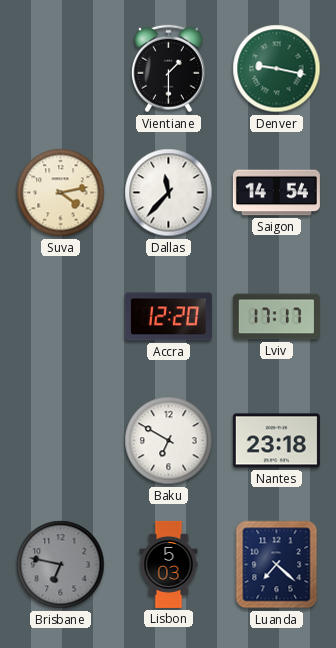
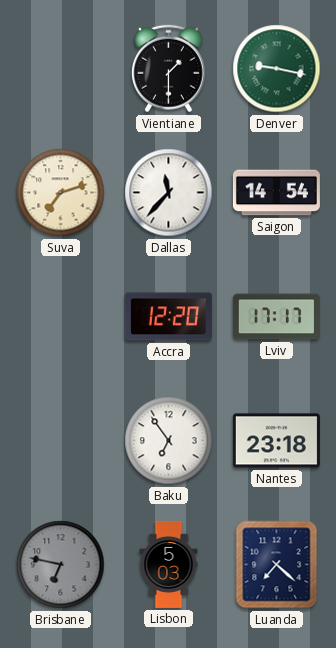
Suva: 4:13 -> 7:12 (61, 193)
Baku: 6:50 -> 6:54 (169, 441)
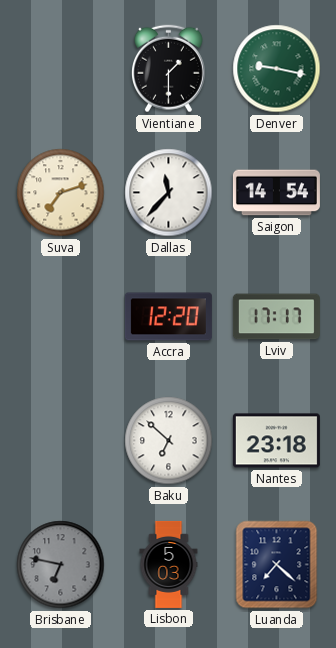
Baku: 6:54 -> 6:52 (169, 441)
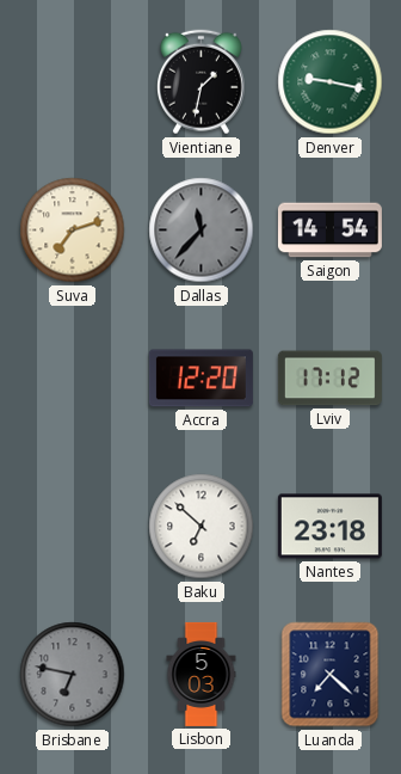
Vientiane: 1:30 -> 1:32 (200, 82)
Dallas dial: white -> grey (202, 231)
Lviv: 17:17 -> 17:12 (329, 379)
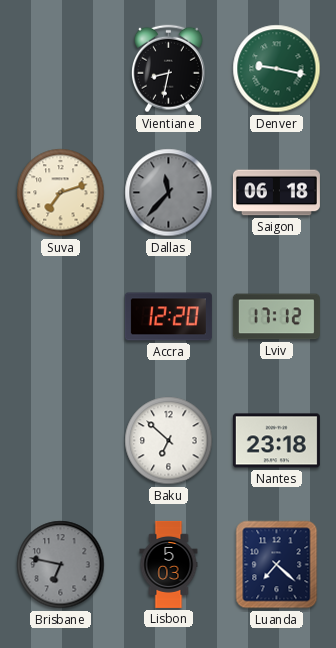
Vientiane: 1:32 -> 8:32 (168, 69)
Saigon: 14:54 -> 06:18 (276, 193)
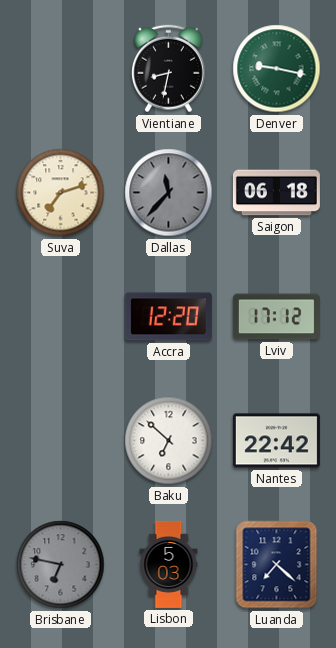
Nantes: 23:18 -> 22:42 (276, 441)
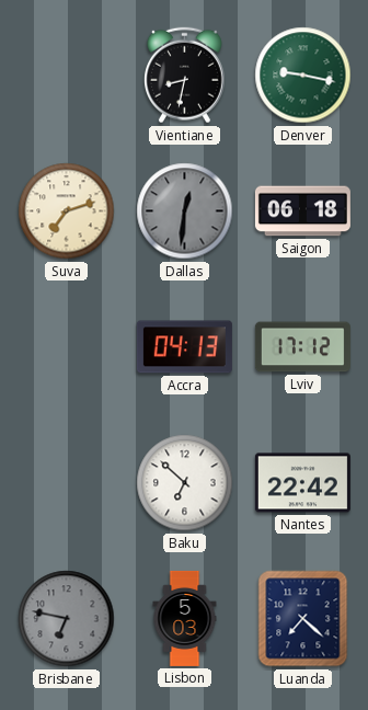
Dallas: 11:37 -> 12:31 (185, 211)
Accra: 12:20 -> 04:13 (184, 347)
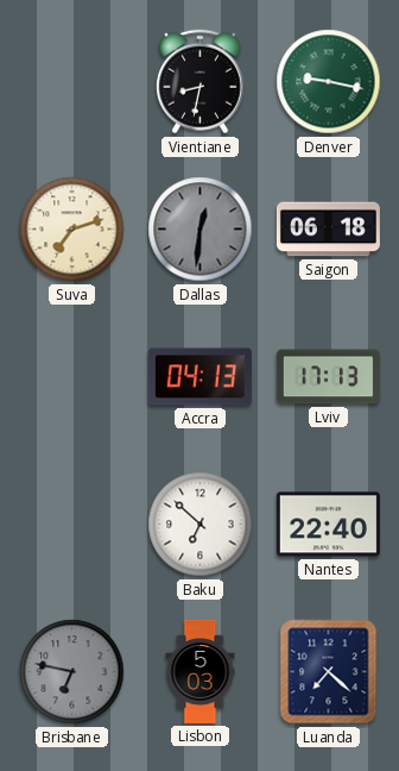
Lviv: 17:12 -> 17:13 (328, 377)
Nantes: 22:42 -> 22:40 (328, 525)
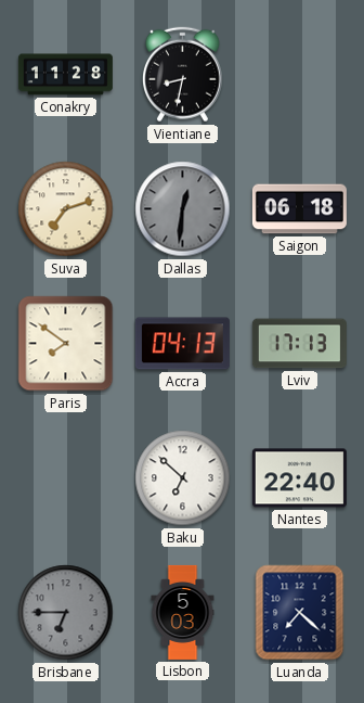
Conakry: none -> 11:28 (65, 75)
Denver: 9:17 -> none (329, 82)
Paris: none -> 7:51 (66, 344)
Brisbane: 6:47 -> 6:45 (66, 613)
